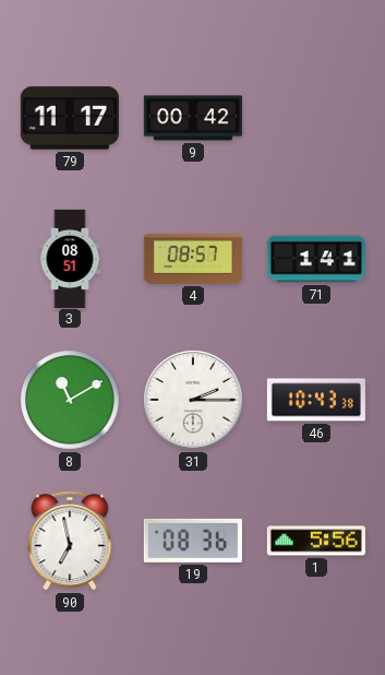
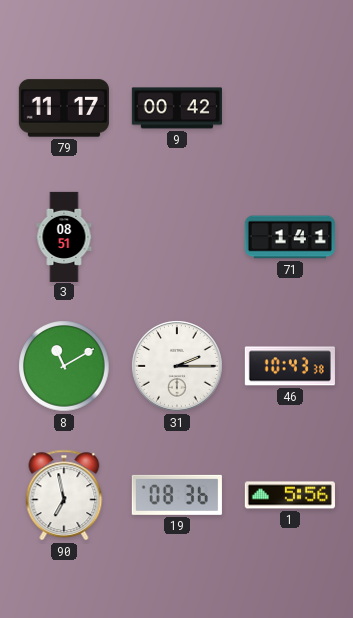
4: 08:57 -> none (193, 260)
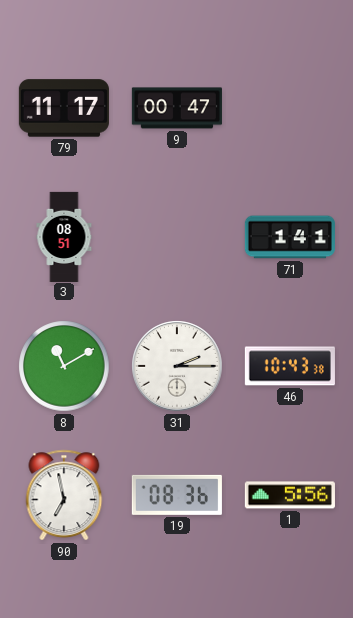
9: 00:42 -> 00:47 (177, 108)
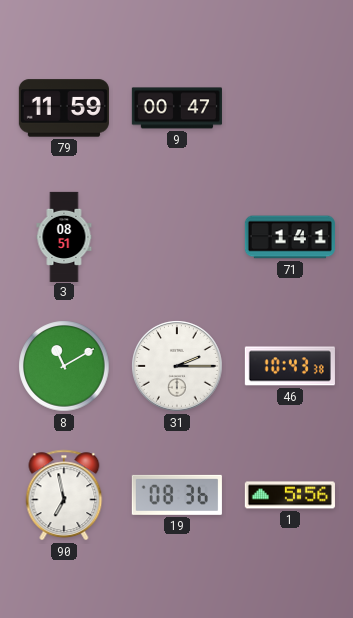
79: 11:17 -> 11:59 (64, 108)
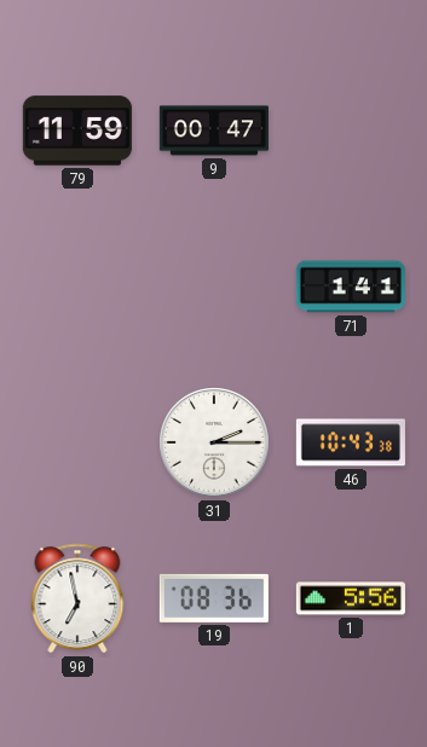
3: 08:51 -> none (64, 236)
8: 11:10 -> none (64, 366)
